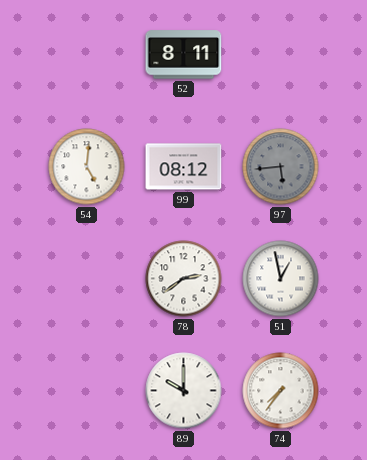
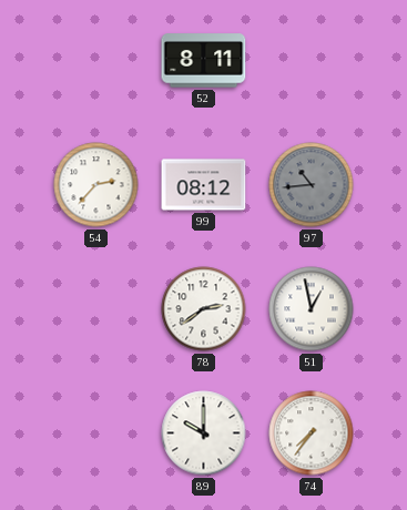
54: 5:01 -> 2:37 (96, 185)
97: 5:44 -> 10:44 (312, 185)
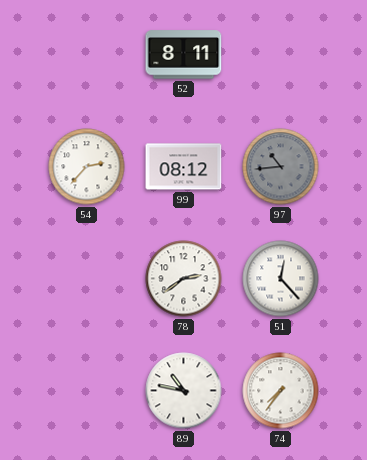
51: 12:58 -> 12:23 (281, 279)
89: 10:00 -> 10:47 (184, 391)
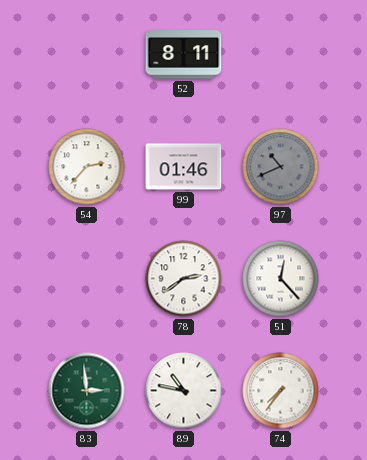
99: 08:12 -> 01:46 (184, 167)
97: 10:44 -> 10:41 (281, 167)
83: none -> 2:59 (87, 391)
